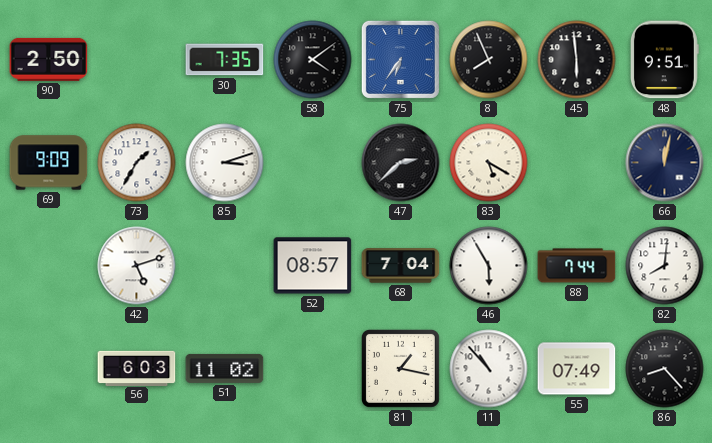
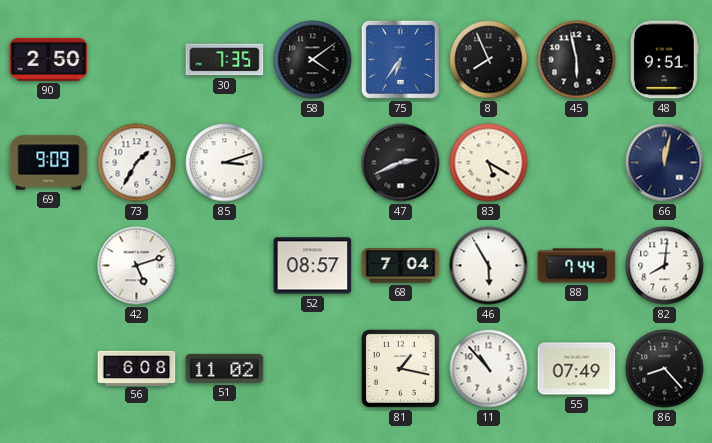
45: 5:59 -> 5:58 (577, 60)
47: 2:38 -> 2:41 (401, 163)
56: 6:03 -> 6:08 (137, 368)
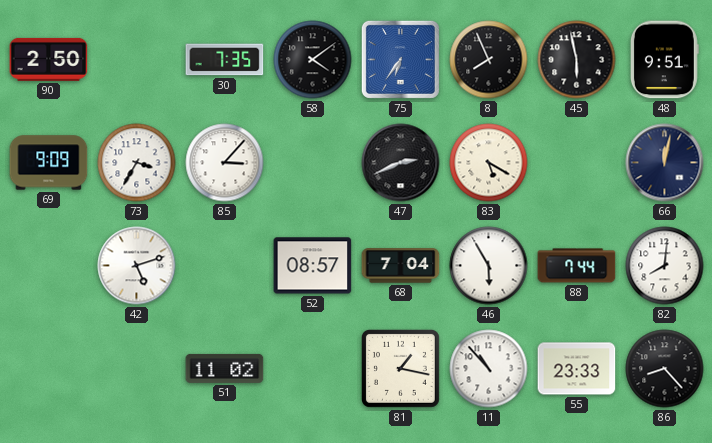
73: 1:35 -> 3:35 (137, 163)
85: 3:12 -> 3:07 (225, 163)
56: 6:08 -> none (137, 368)
55: 07:49 -> 23:33 (577, 369)
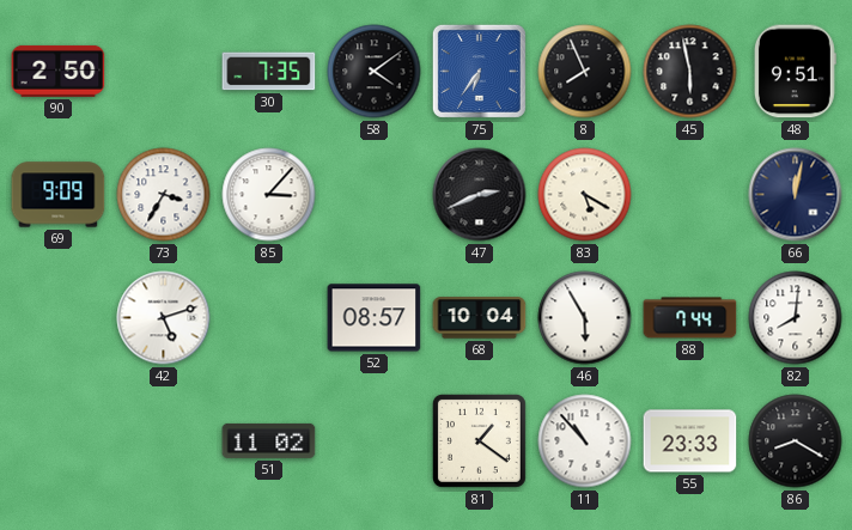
68: 7:04 -> 10:04 (480, 318)
81: 1:17 -> 1:21 (479, 440)
86: 8:23 -> 8:20 (796, 441)
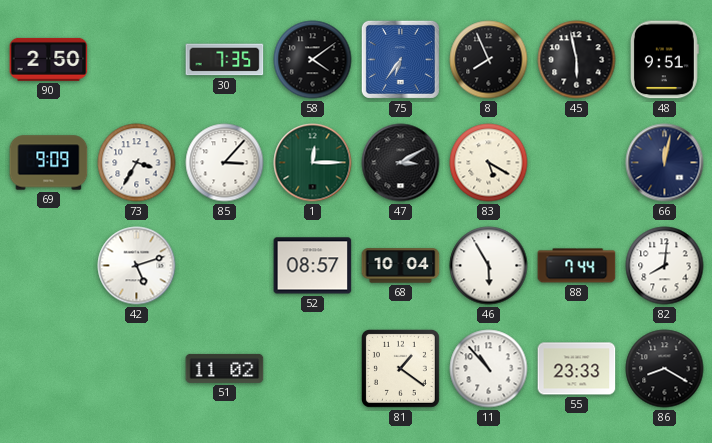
1: none -> 12:15 (313, 163)
47: 2:41 -> 3:10 (401, 163)
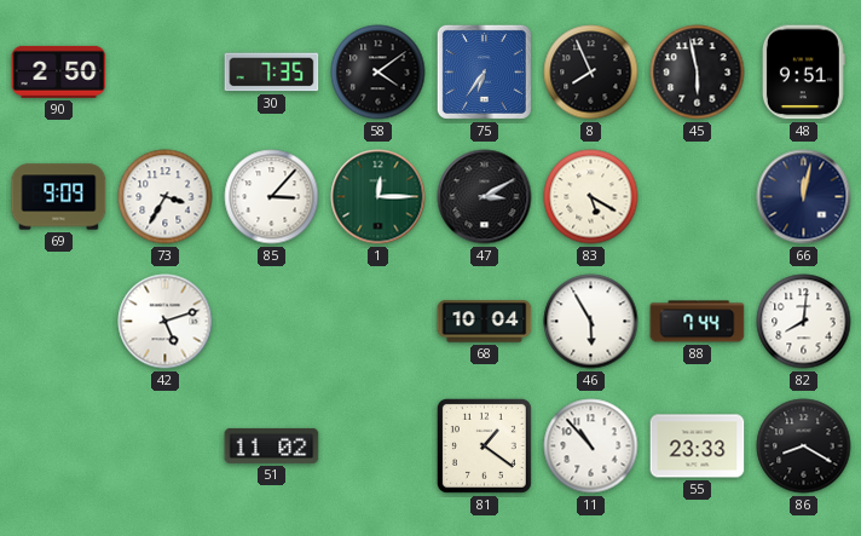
52: 08:57 -> none (313, 266)
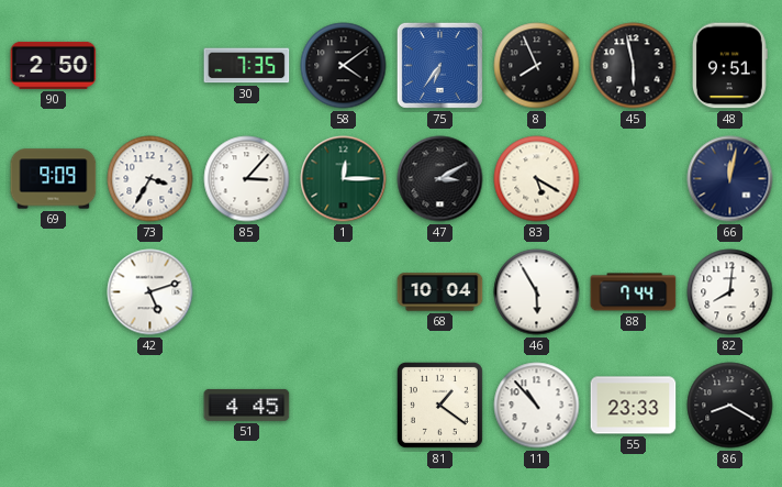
51: 11:02 -> 4:45 (247, 405)
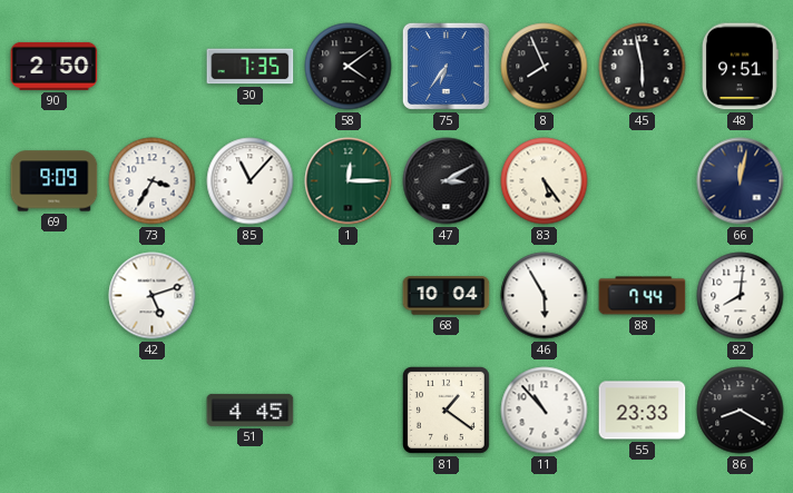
85: 3:07 -> 11:07 (251, 181)
83: 5:20 -> 5:24 (545, 181)
